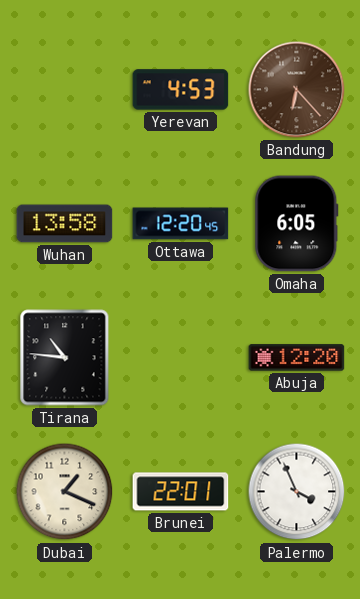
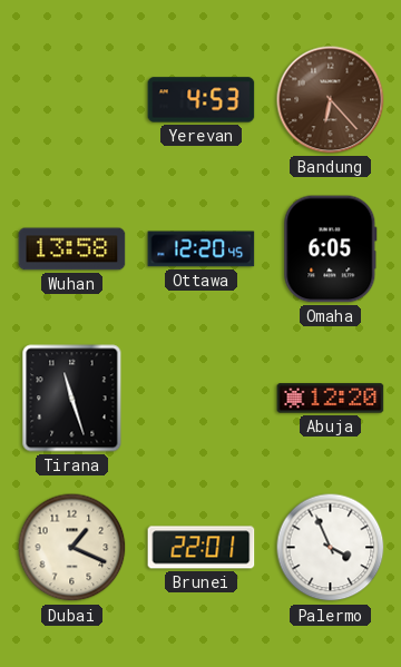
Tirana: 10:46 -> 11:27 (72, 399)
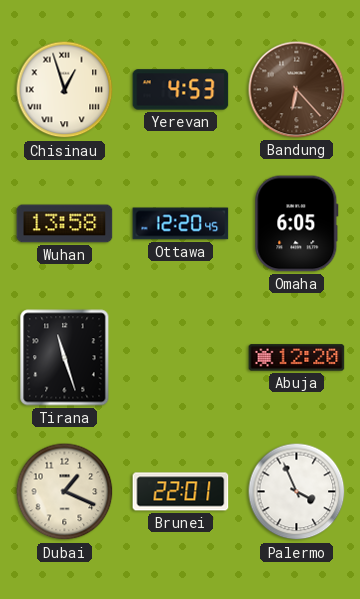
Chisinau: none -> 12:57 (65, 90)
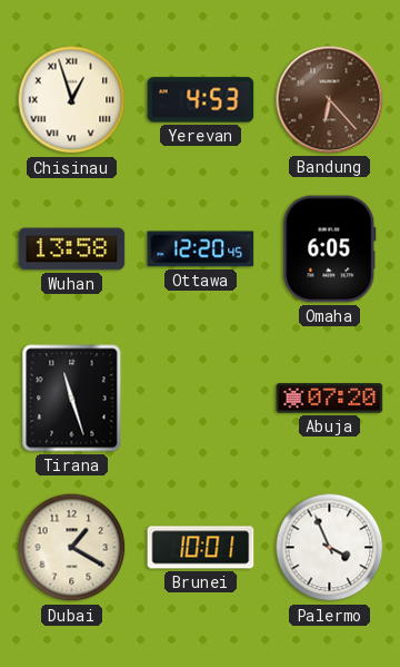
Abuja: 12:20 -> 07:20 (330, 399)
Dubai: 1:19 -> 1:20 (72, 548)
Brunei: 22:01 -> 10:01 (201, 548)
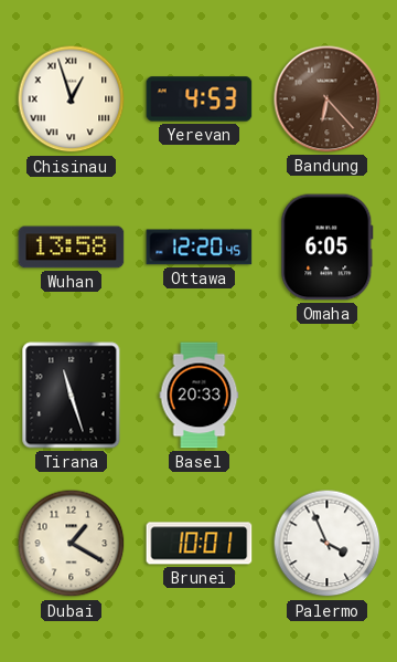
Basel: none -> 20:33 (200, 396)
Abuja: 07:20 -> none (330, 399)
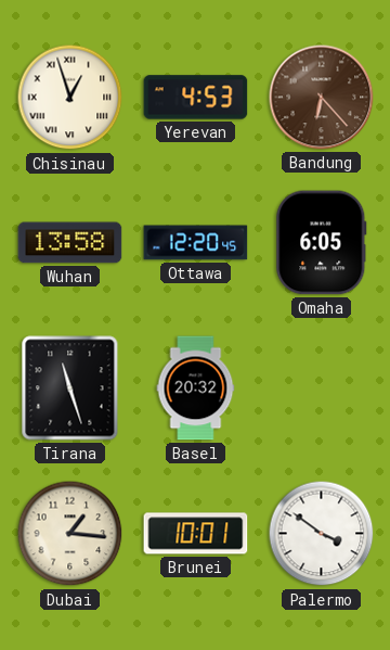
Basel: 20:33 -> 20:32 (196, 388)
Dubai: 1:20 -> 1:16 (70, 534)
Palermo: 3:56 -> 3:51 (322, 534)
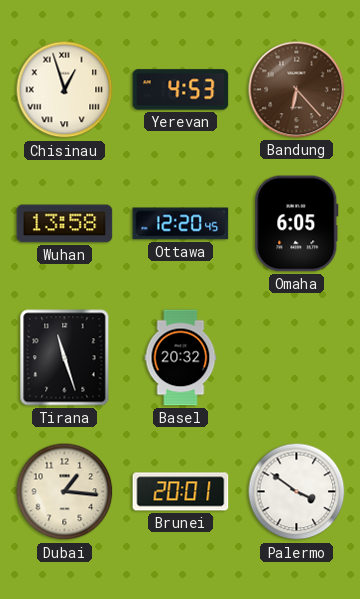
Brunei: 10:01 -> 20:01 (181, 492)
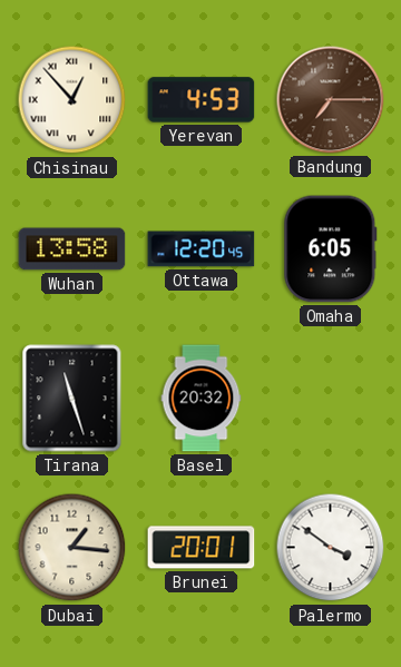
Chisinau: 12:57 -> 12:53 (72, 100)
Bandung: 6:23 -> 7:15 (331, 100)
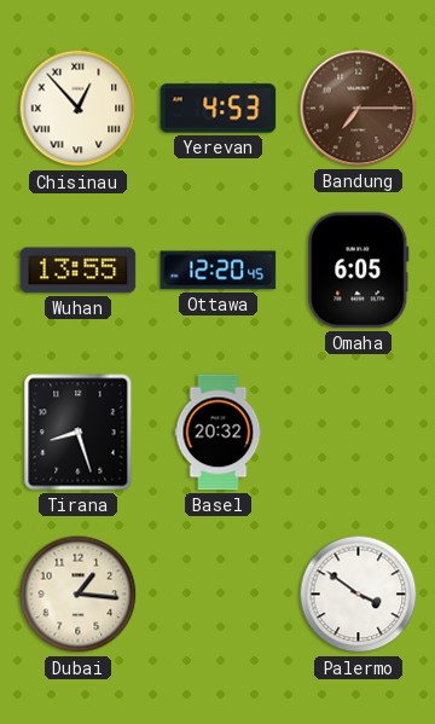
Wuhan: 13:58 -> 13:55 (79, 271)
Tirana: 11:27 -> 8:27 (79, 433)
Brunei: 20:01 -> none (202, 548)
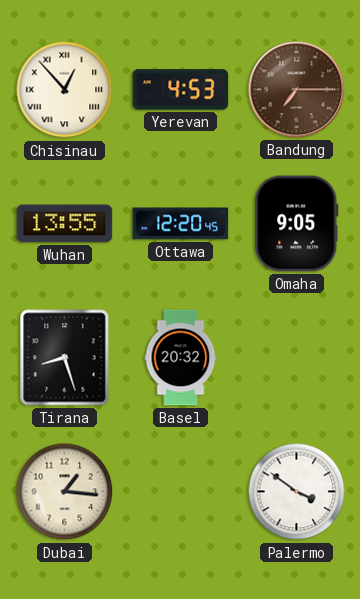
Omaha: 6:05 -> 9:05 (297, 224)
